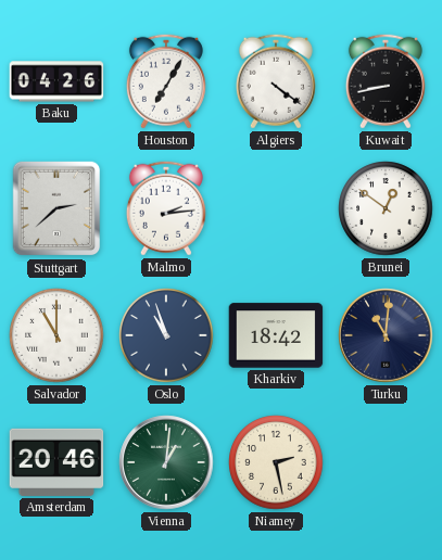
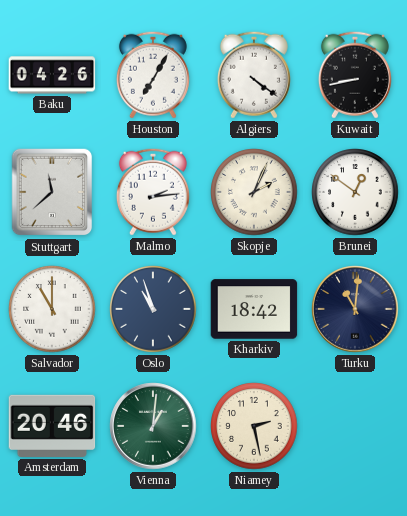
Stuttgart: 2:38 -> 11:38 (52, 192)
Skopje: none -> 2:04 (254, 192)
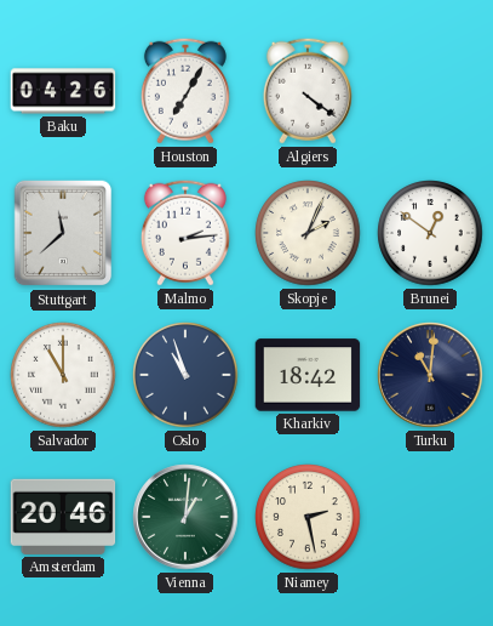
Kuwait: 8:43 -> none (355, 75)
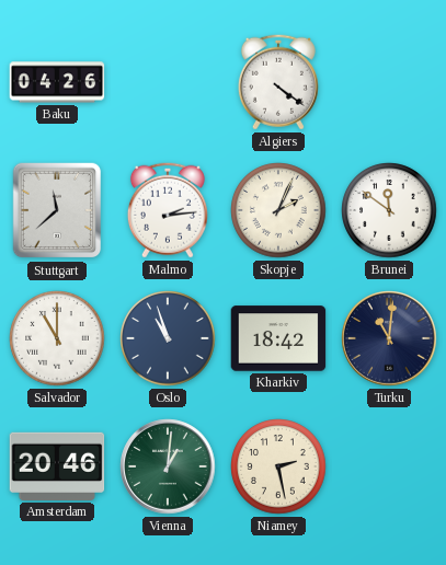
Houston: 7:05 -> none (185, 91)
Brunei: 12:51 -> 11:51 (389, 210)
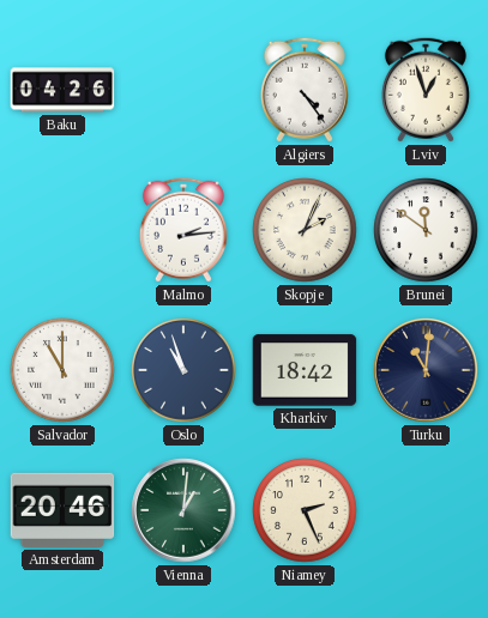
Algiers: 4:21 -> 4:24 (305, 90)
Lviv: none -> 12:57 (426, 90)
Stuttgart: 11:38 -> none (57, 210)
Niamey: 2:28 -> 2:26 (305, 510)
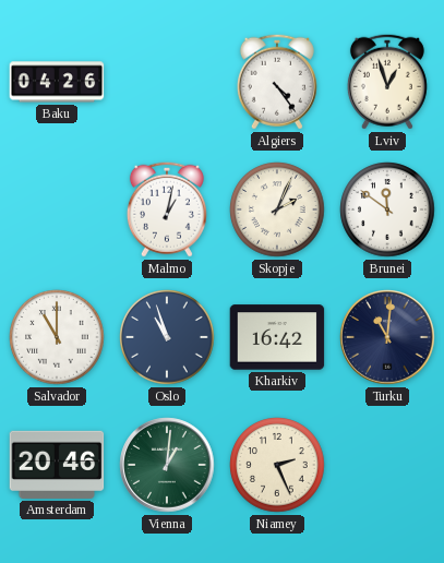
Malmo: 2:14 -> 1:02 (167, 209)
Kharkiv: 18:42 -> 16:42 (277, 337)
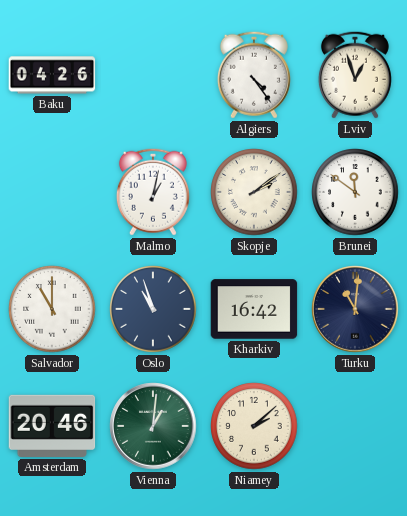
Skopje: 2:04 -> 2:09 (254, 192)
Niamey: 2:26 -> 2:08 (254, 426)
